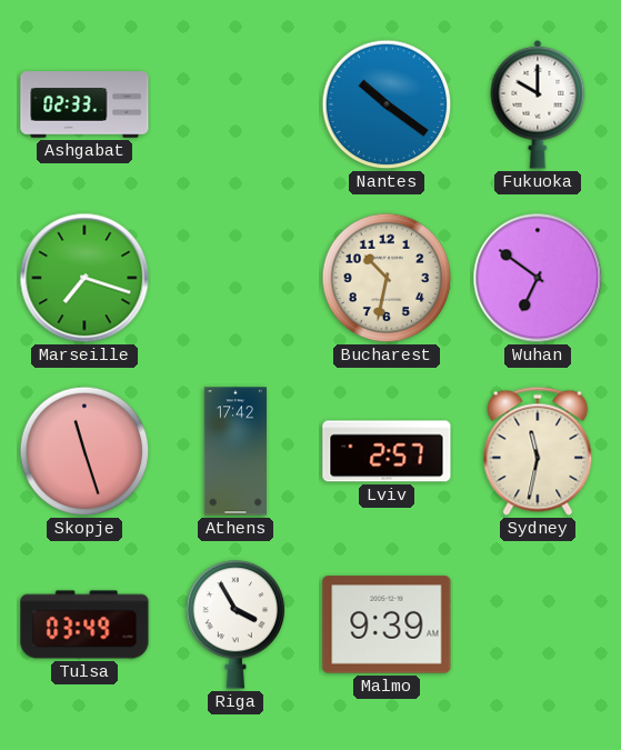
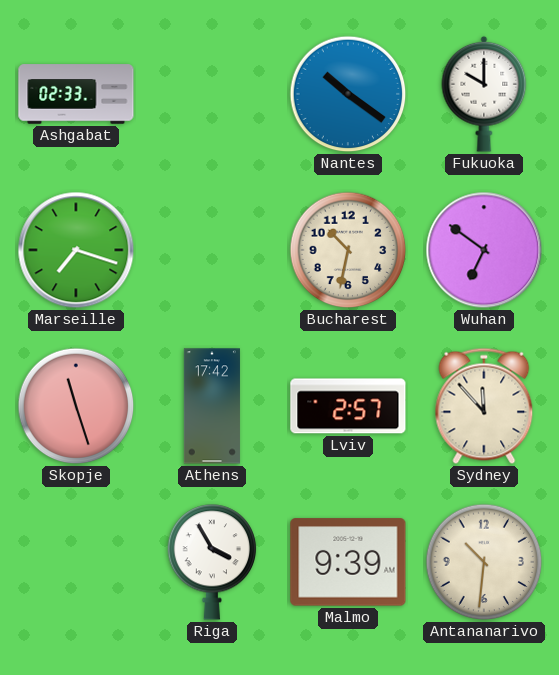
Sydney: 11:32 -> 11:53 (484, 406)
Tulsa: 03:49 -> none (84, 624)
Antananarivo: none -> 10:31 (484, 562)
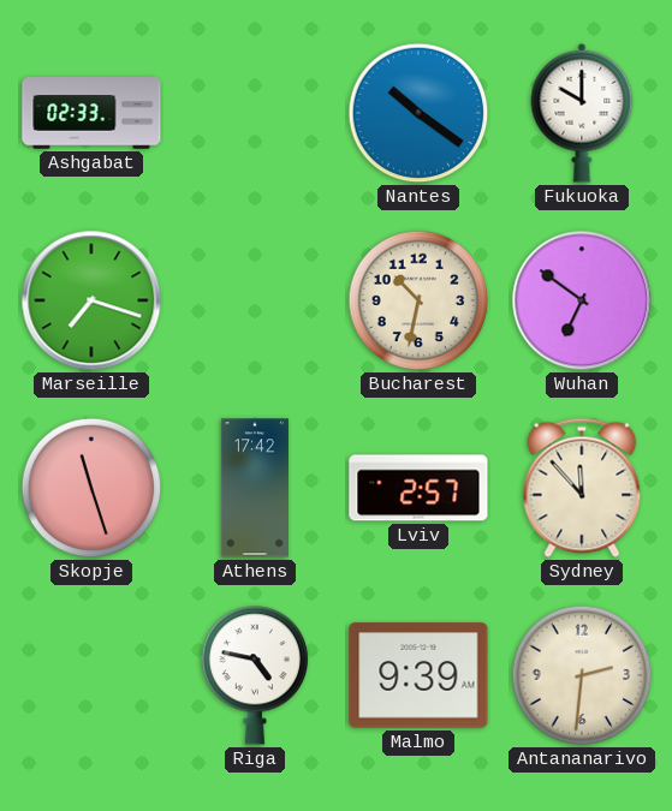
Riga: 3:55 -> 4:47 (255, 675)
Antananarivo: 10:31 -> 2:31 (582, 675)
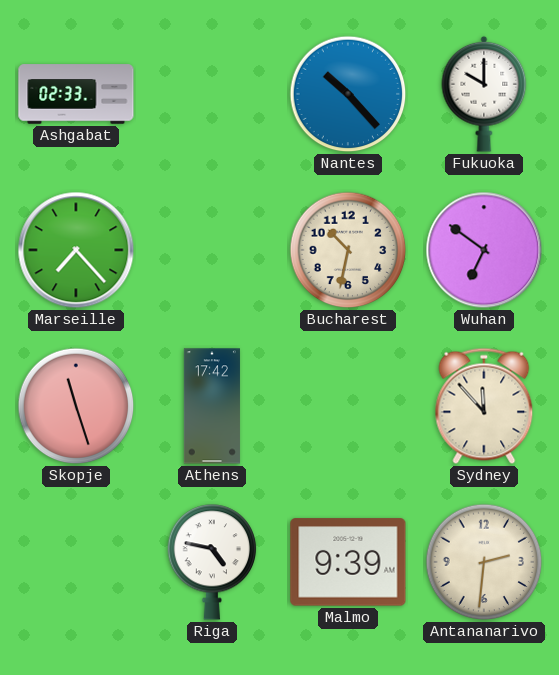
Nantes: 10:21 -> 10:23 (348, 94)
Marseille: 7:18 -> 7:23 (76, 250)
Lviv: 2:57 -> none (418, 488)
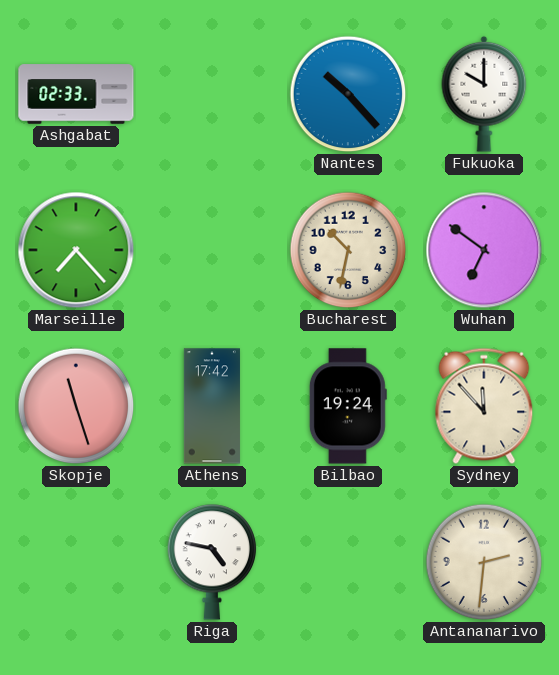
Bilbao: none -> 19:24 (348, 406)
Malmo: 9:39 -> none (348, 562)
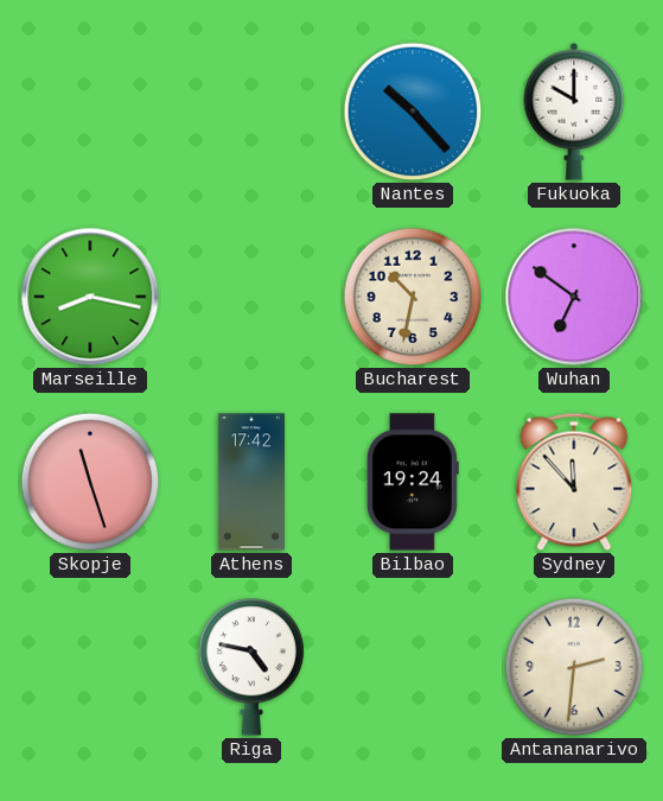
Ashgabat: 02:33 -> none (76, 94)
Marseille: 7:23 -> 8:17 (90, 297)
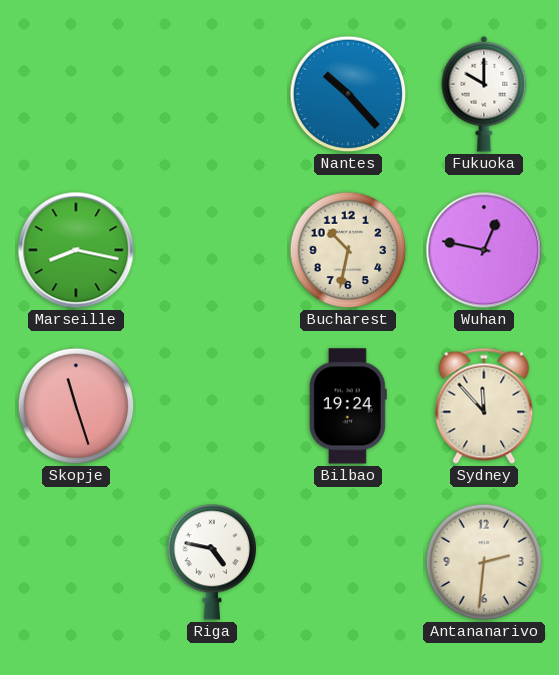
Wuhan: 6:51 -> 12:47 (484, 250)
Athens: 17:42 -> none (251, 482)
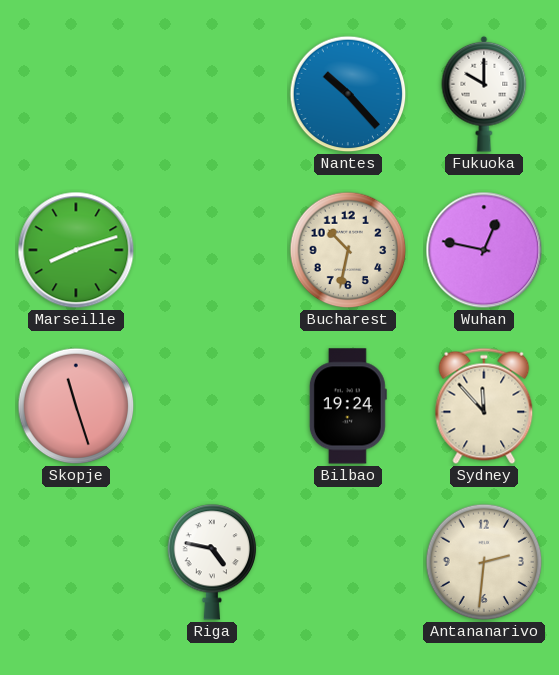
Marseille: 8:17 -> 8:12 (76, 250)
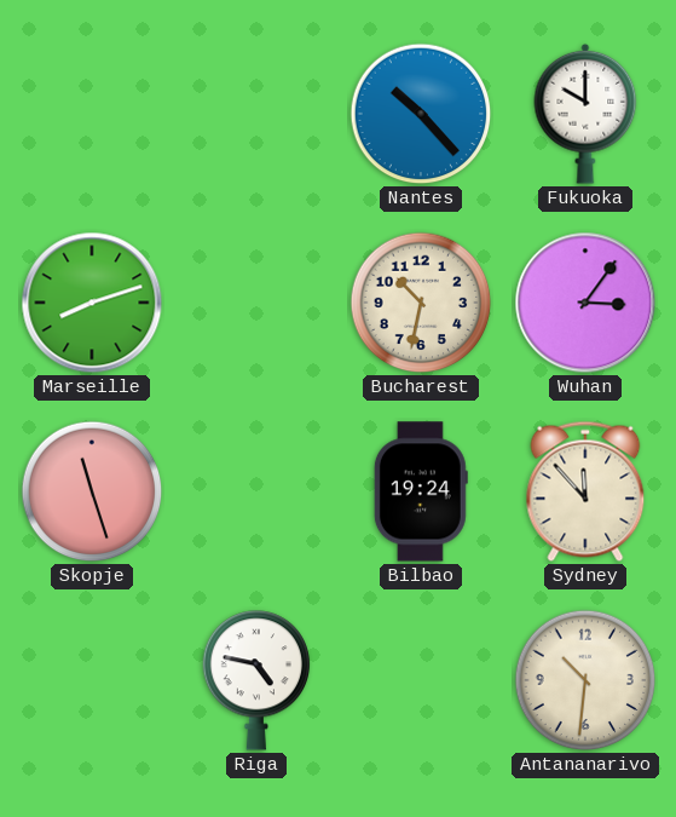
Wuhan: 12:47 -> 3:06 (585, 303)
Antananarivo: 2:31 -> 10:31 (585, 680)
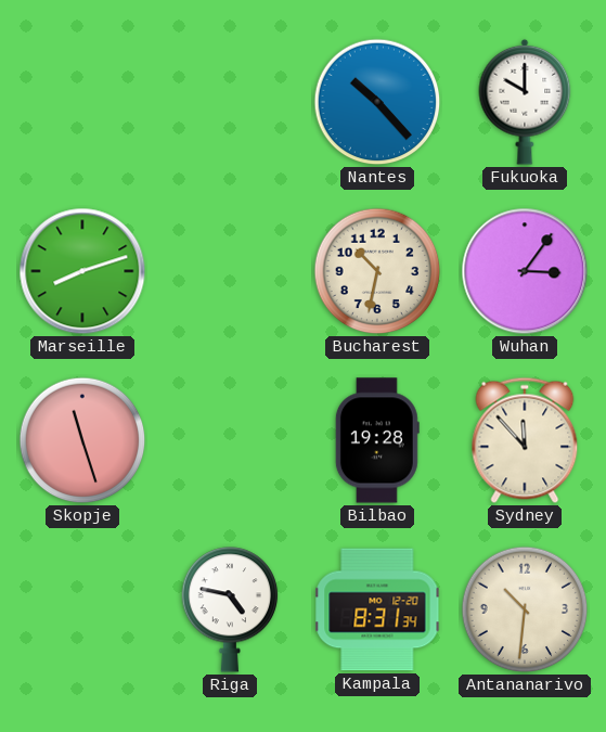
Bilbao: 19:24 -> 19:28 (377, 440)
Kampala: none -> 8:31 (377, 609)
